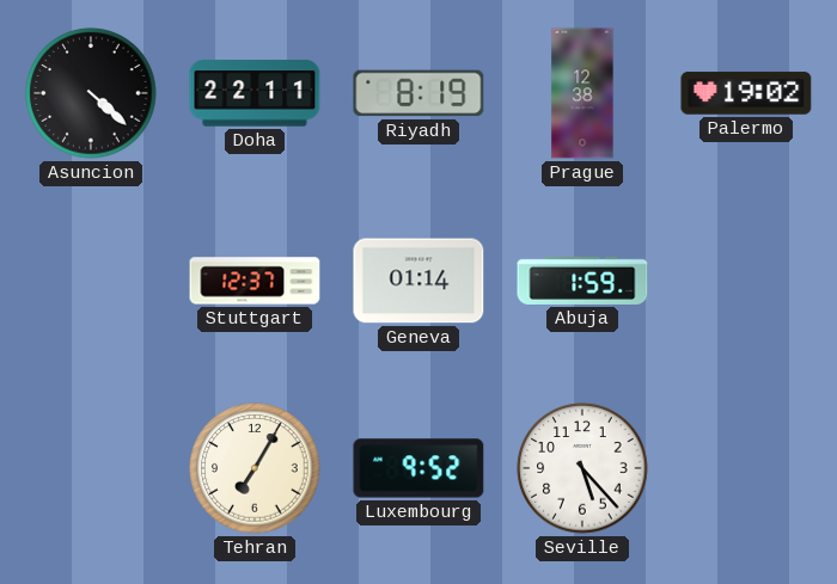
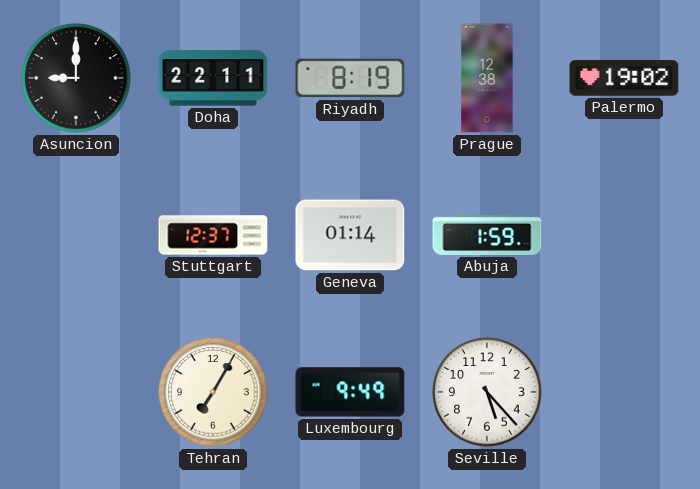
Asuncion: 4:22 -> 9:00 (76, 78)
Luxembourg: 9:52 -> 9:49 (350, 392)
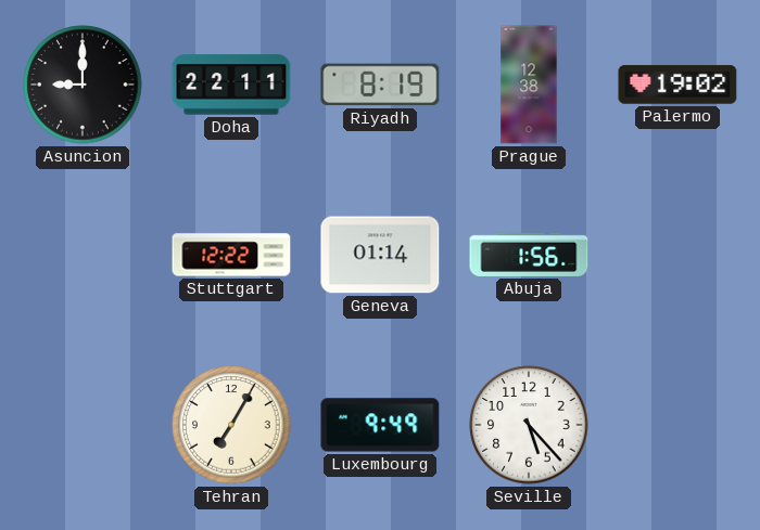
Stuttgart: 12:37 -> 12:22 (231, 255)
Abuja: 1:59 -> 1:56 (529, 255)
